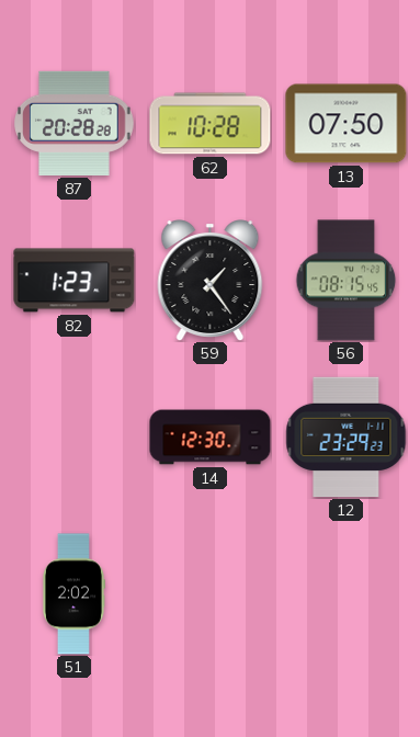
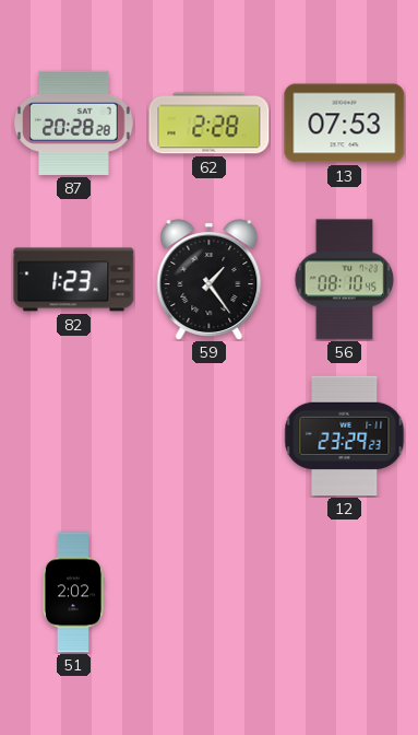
62: 10:28 -> 2:28 (210, 124)
13: 07:50 -> 07:53 (345, 124)
56: 08:15 -> 08:10 (345, 280)
14: 12:30 -> none (211, 438)
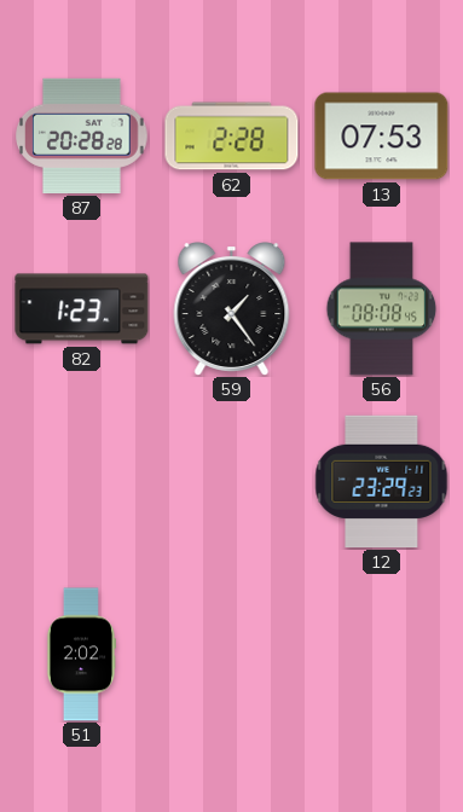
56: 08:10 -> 08:08 (382, 309)
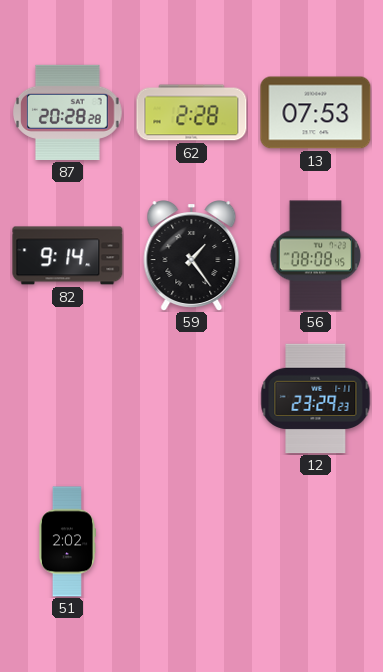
82: 1:23 -> 9:14 (68, 256)
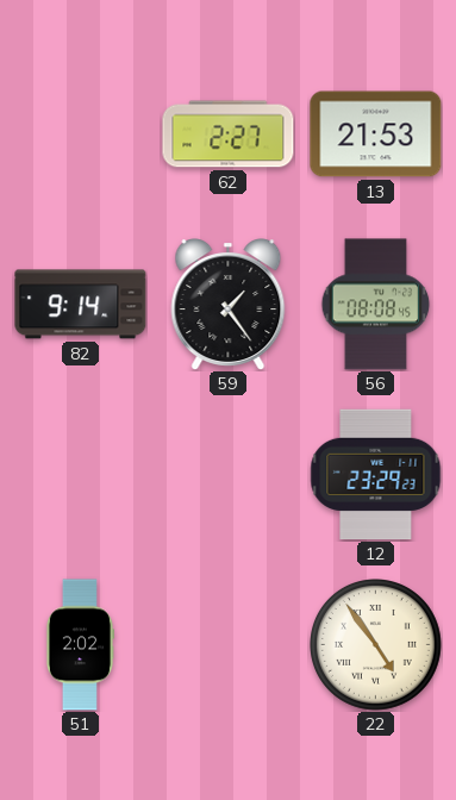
87: 20:28 -> none (68, 112)
62: 2:28 -> 2:27 (229, 135)
13: 07:53 -> 21:53 (376, 135)
22: none -> 4:54 (376, 645)
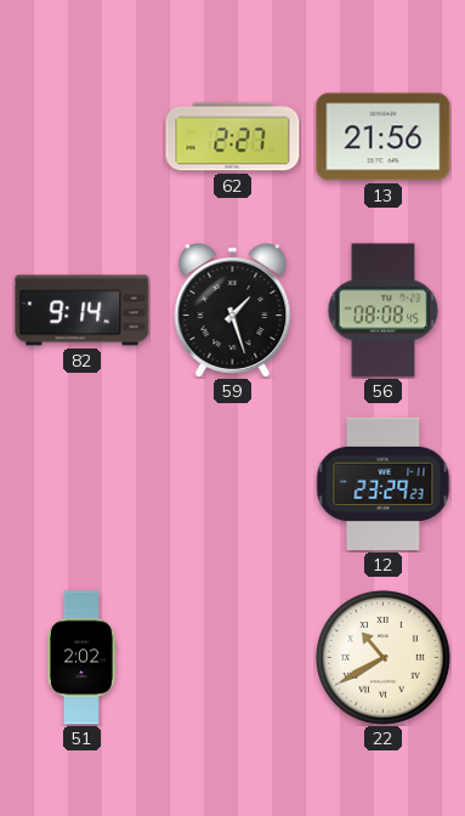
13: 21:53 -> 21:56 (384, 137)
59: 1:24 -> 1:27 (233, 311)
22: 4:54 -> 10:40 (384, 658)
